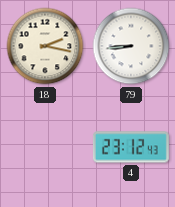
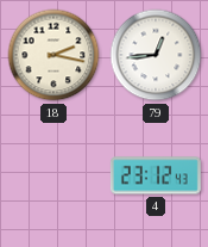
79: 8:44 -> 12:44 (156, 55)
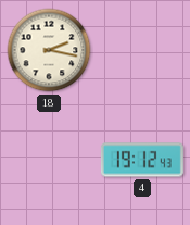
79: 12:44 -> none (156, 55)
4: 23:12 -> 19:12 (142, 160)
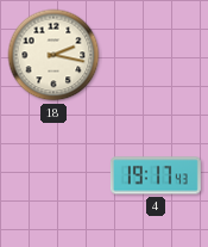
4: 19:12 -> 19:17 (156, 175)
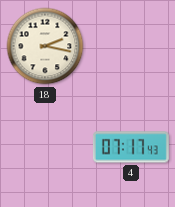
4: 19:17 -> 07:17 (131, 147)
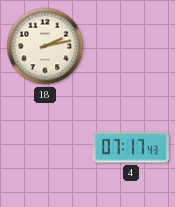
18: 2:17 -> 2:13 (45, 46)
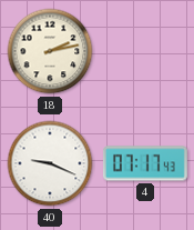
40: none -> 9:19 (50, 163)
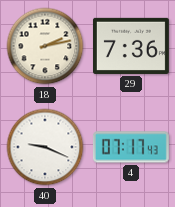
29: none -> 7:36 (131, 46)
